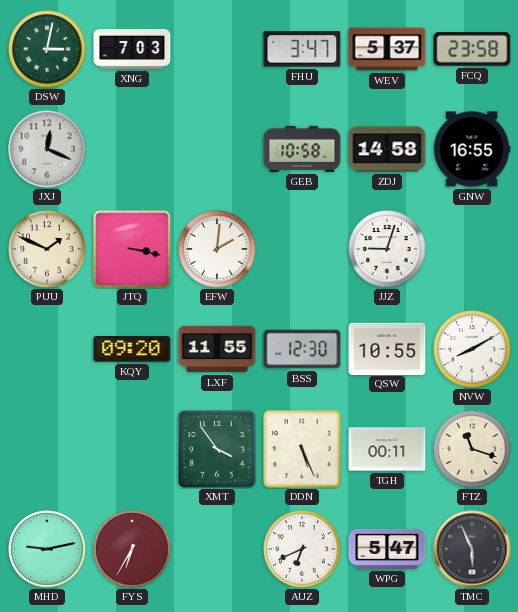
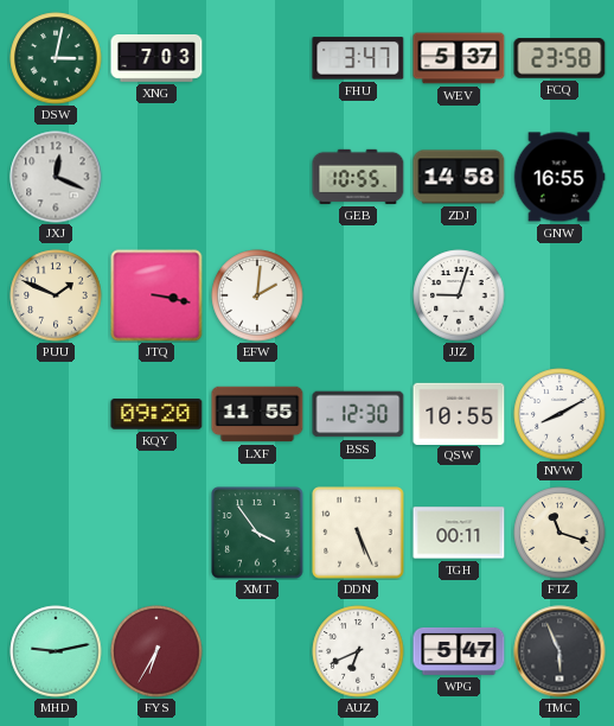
GEB: 10:58 -> 10:55 (358, 177)
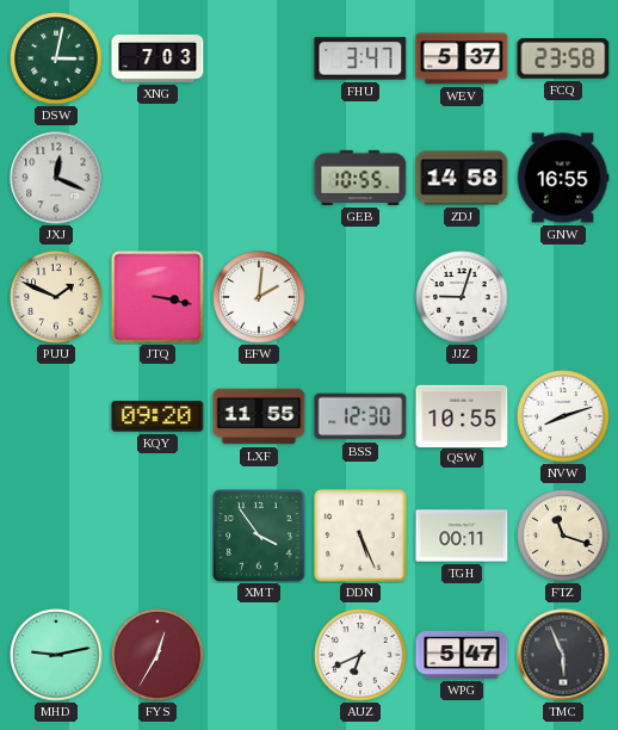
NVW: 8:10 -> 8:12 (563, 416)
FYS: 6:35 -> 12:35 (157, 655)
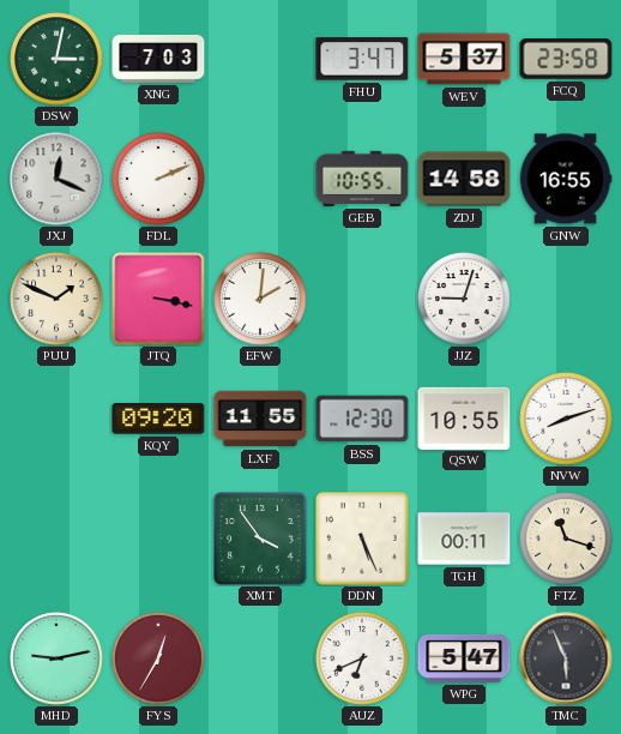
FDL: none -> 2:11 (158, 179)
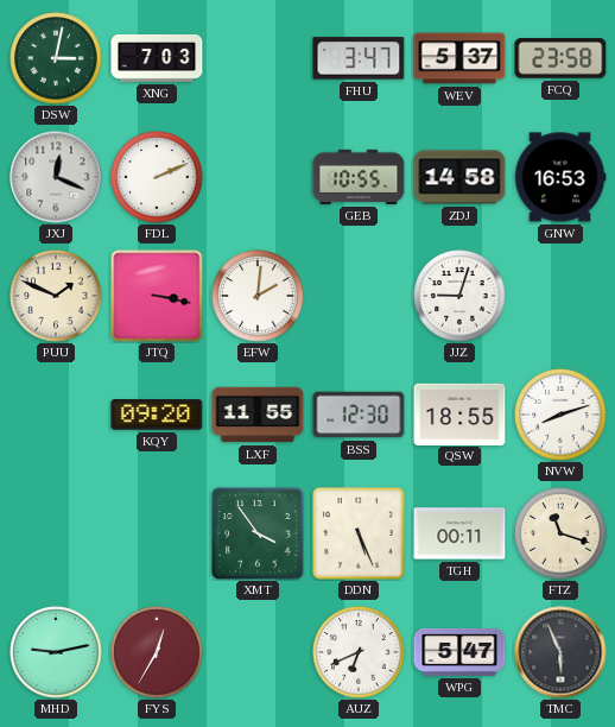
GNW: 16:55 -> 16:53 (560, 177)
QSW: 10:55 -> 18:55 (459, 413)
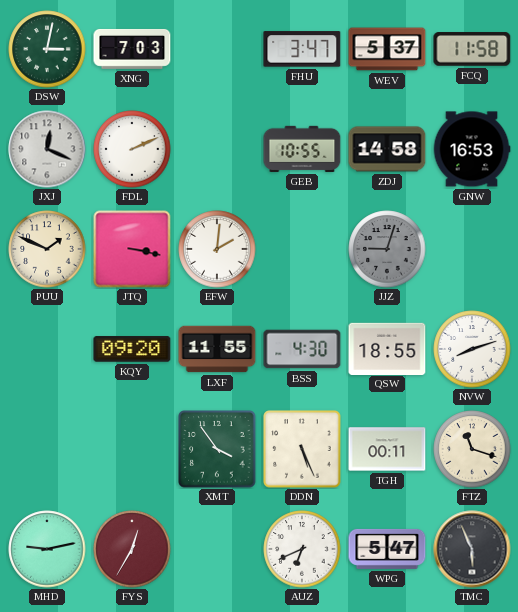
FCQ: 23:58 -> 11:58 (472, 49)
JJZ dial: white -> grey (387, 249)
BSS: 12:30 -> 4:30 (302, 349)
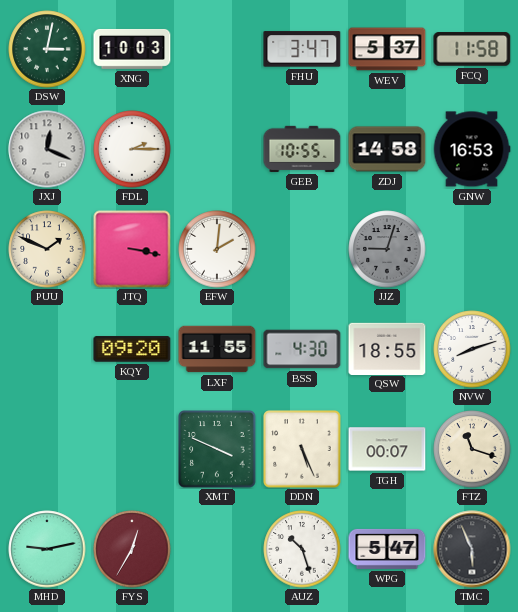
XNG: 7:03 -> 10:03 (132, 49)
FDL: 2:11 -> 2:15 (132, 149)
XMT: 3:54 -> 3:49 (217, 449)
TGH: 00:11 -> 00:07 (387, 449)
AUZ: 6:41 -> 10:27 (302, 549)
